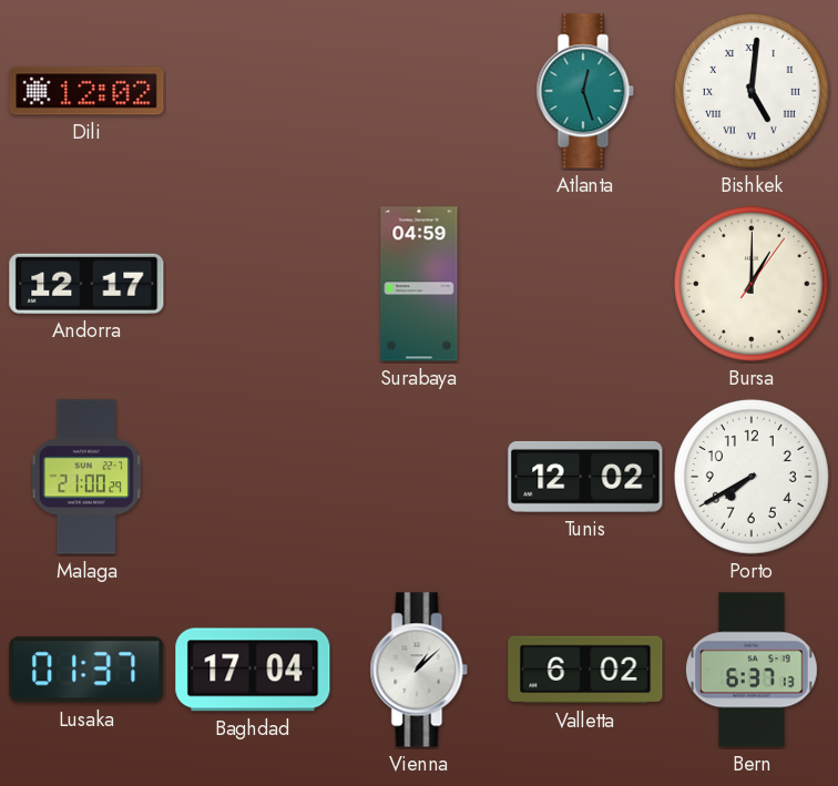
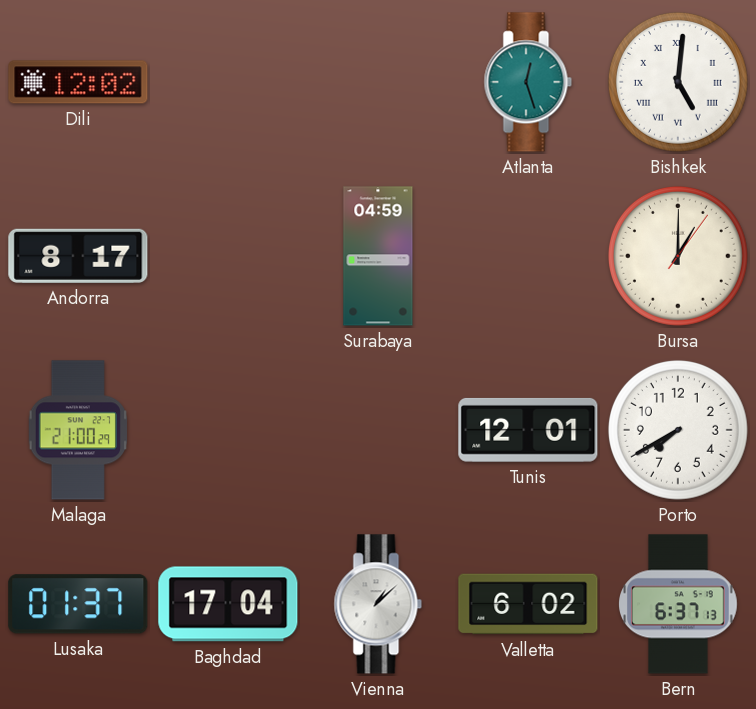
Andorra: 12:17 -> 8:17 (78, 256)
Tunis: 12:02 -> 12:01 (528, 430)
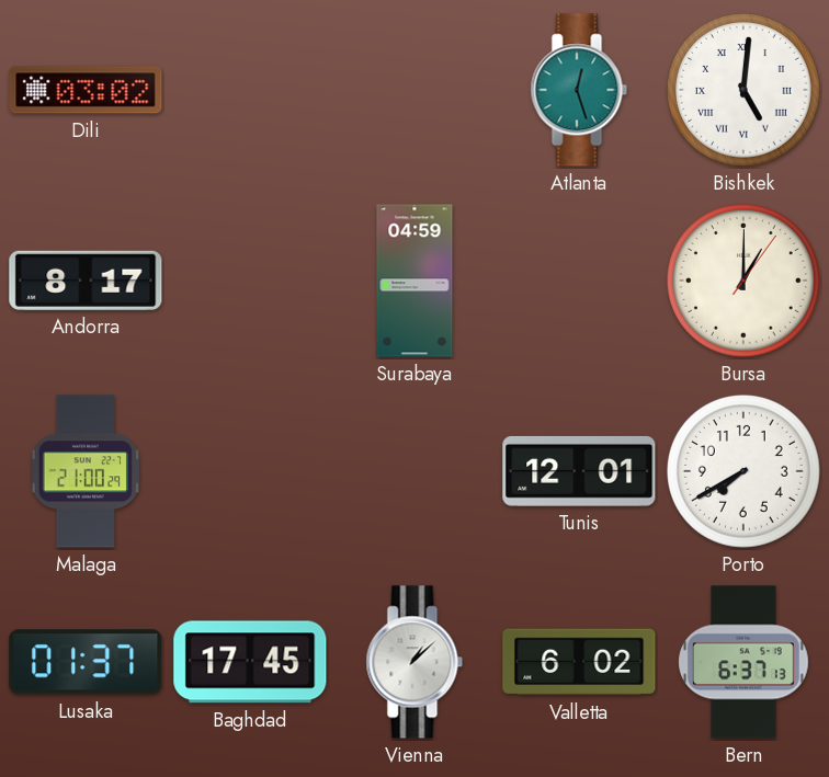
Dili: 12:02 -> 03:02 (86, 90)
Baghdad: 17:04 -> 17:45 (250, 662)
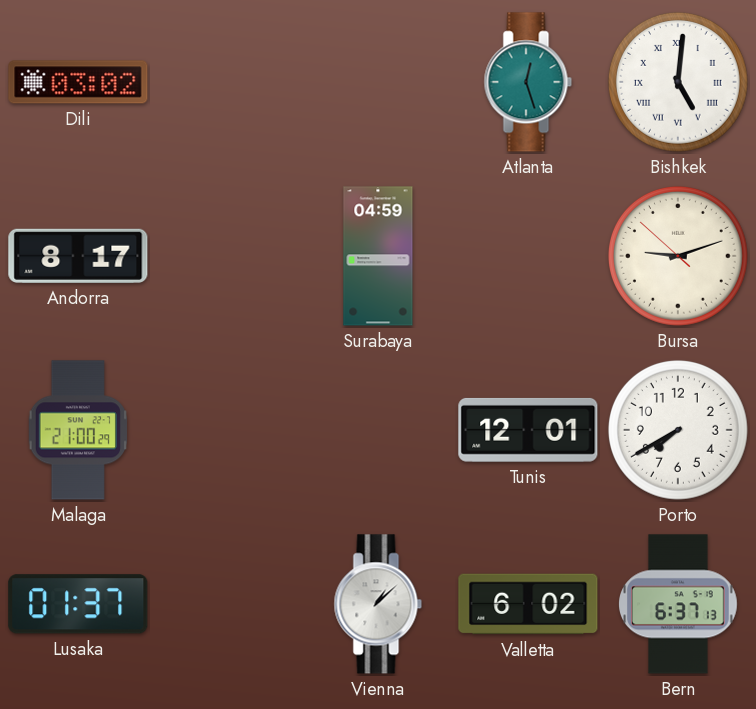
Bursa: 1:00 -> 9:11 (678, 256)
Baghdad: 17:45 -> none (250, 662)
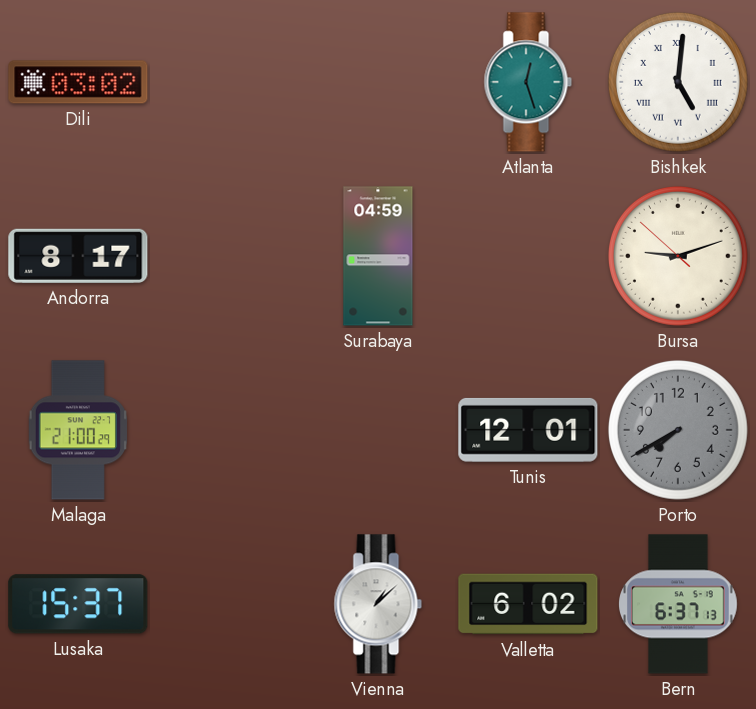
Porto dial: white -> grey (678, 430)
Lusaka: 01:37 -> 15:37 (78, 604)
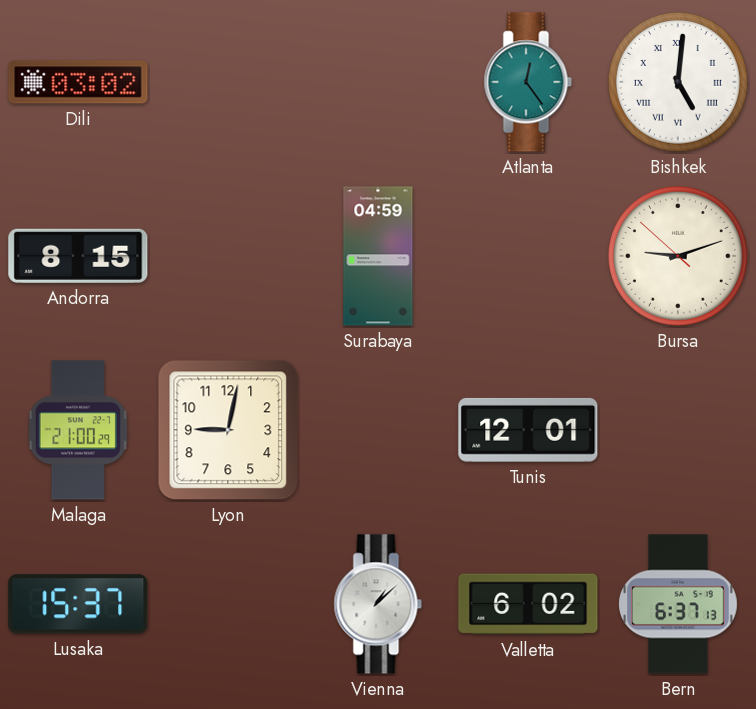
Atlanta: 12:27 -> 12:24 (528, 82)
Andorra: 8:17 -> 8:15 (78, 256)
Lyon: none -> 9:02 (228, 430)
Porto: 7:40 -> none (678, 430)
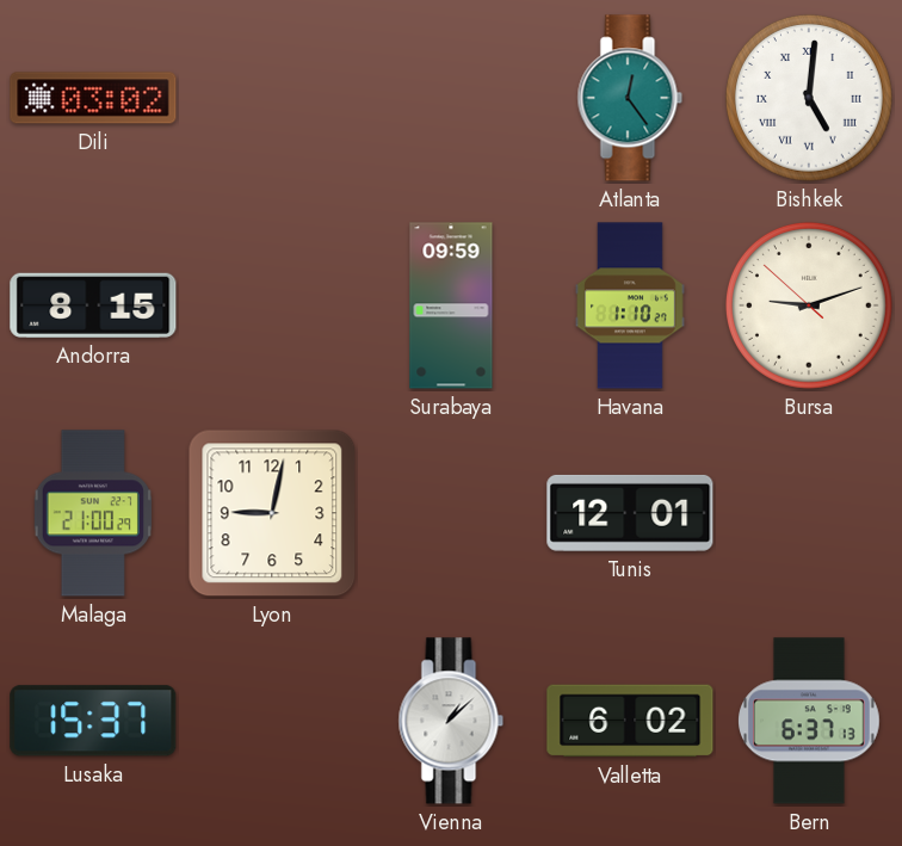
Surabaya: 04:59 -> 09:59 (451, 305)
Havana: none -> 1:10 (630, 305)
